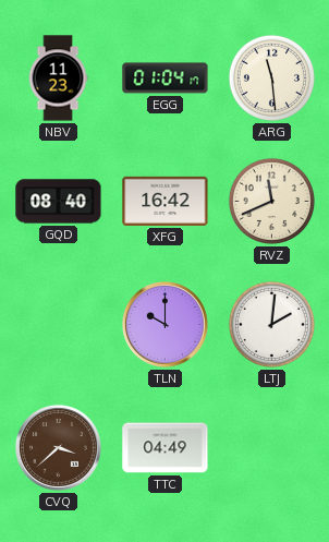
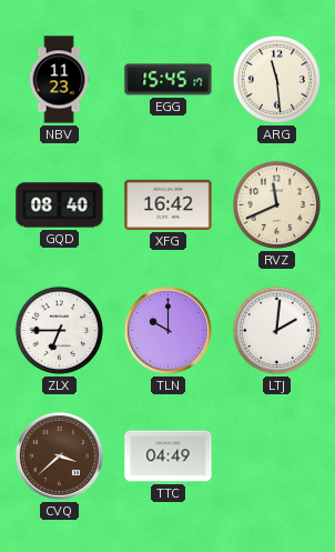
EGG: 01:04 -> 15:45 (169, 80)
ZLX: none -> 6:45 (59, 330)
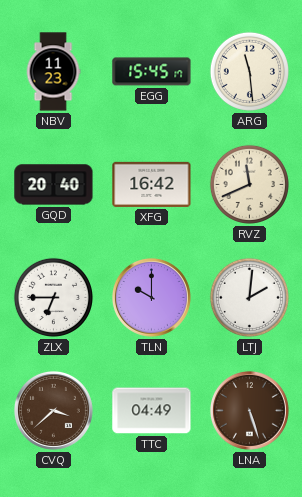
GQD: 08:40 -> 20:40 (54, 185)
LNA: none -> 5:27 (249, 410)
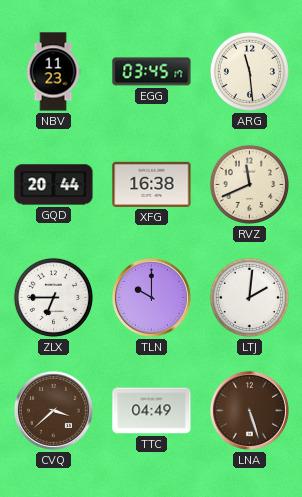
EGG: 15:45 -> 03:45 (152, 72)
GQD: 20:40 -> 20:44 (54, 185)
XFG: 16:42 -> 16:38 (152, 184)
